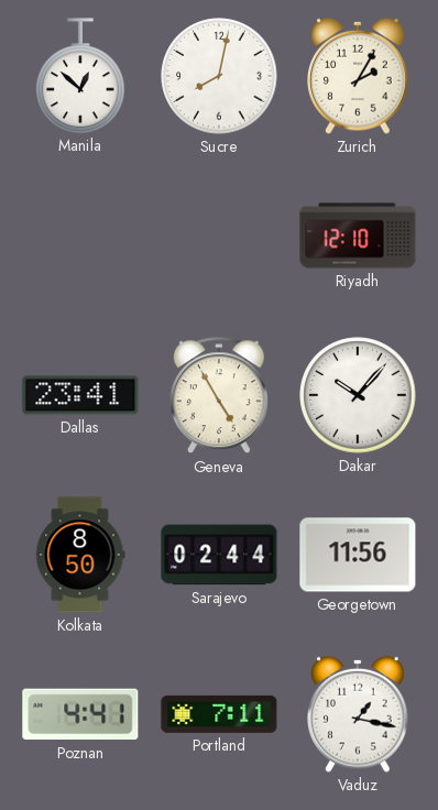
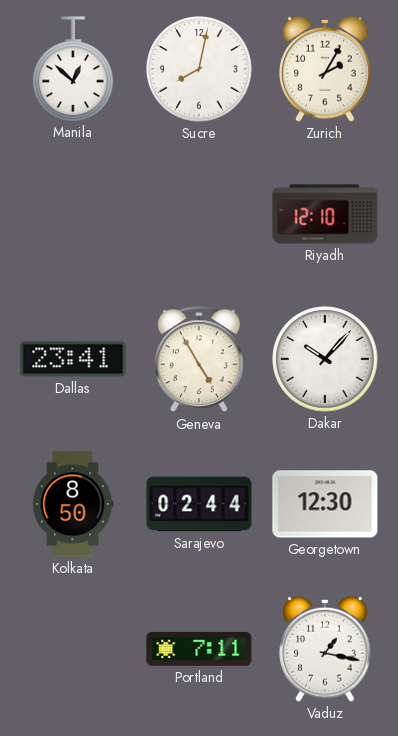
Georgetown: 11:56 -> 12:30 (325, 504)
Poznan: 4:41 -> none (80, 714)
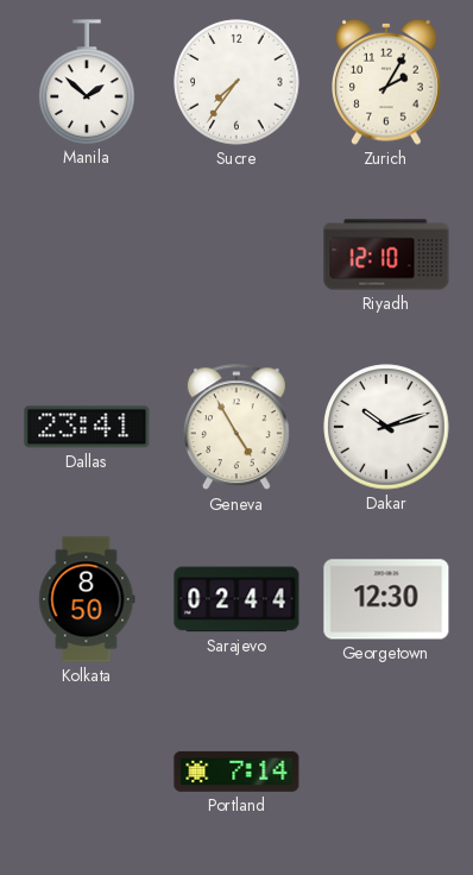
Manila: 12:52 -> 1:52 (87, 82)
Sucre: 8:02 -> 7:36 (236, 82)
Dakar: 10:07 -> 10:12 (386, 427)
Portland: 7:11 -> 7:14 (236, 772)
Vaduz: 1:17 -> none (326, 649)
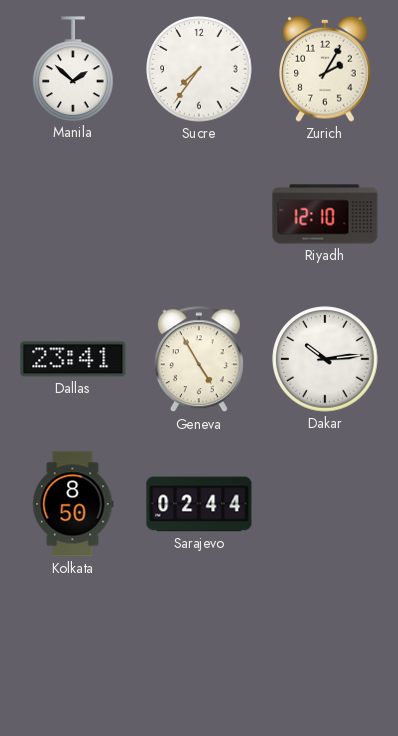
Dakar: 10:12 -> 10:14 (325, 359)
Georgetown: 12:30 -> none (386, 599)
Portland: 7:14 -> none (236, 772)
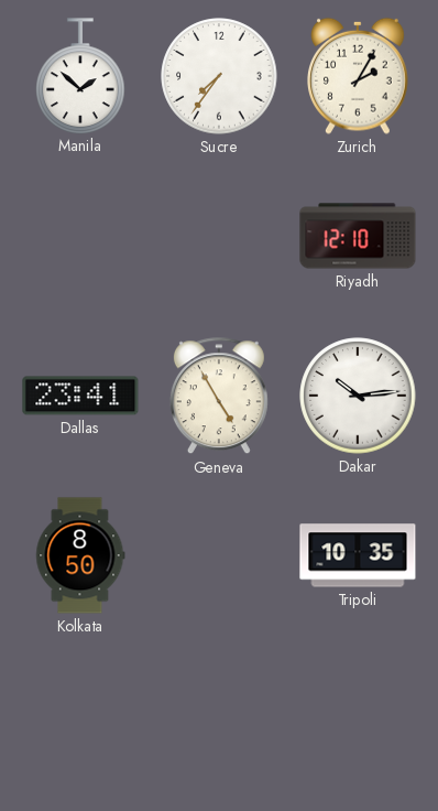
Sarajevo: 02:44 -> none (199, 504)
Tripoli: none -> 10:35 (358, 555)
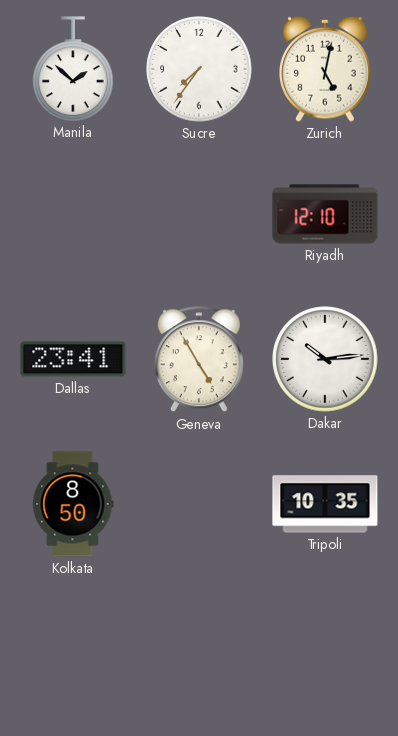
Zurich: 2:05 -> 5:02 (326, 69)
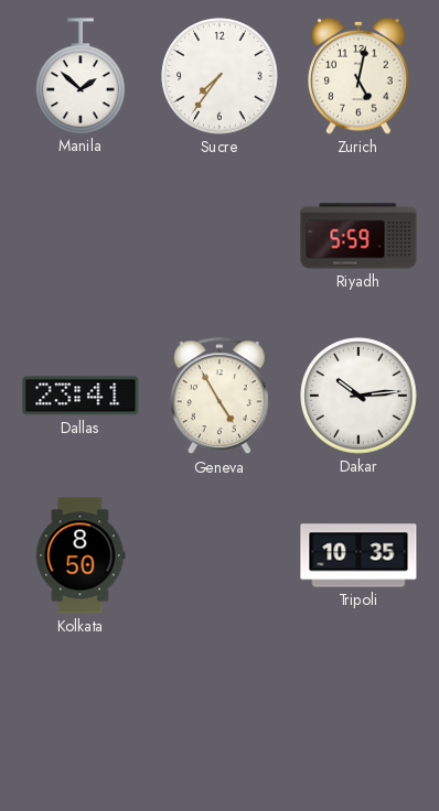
Riyadh: 12:10 -> 5:59 (358, 236)
